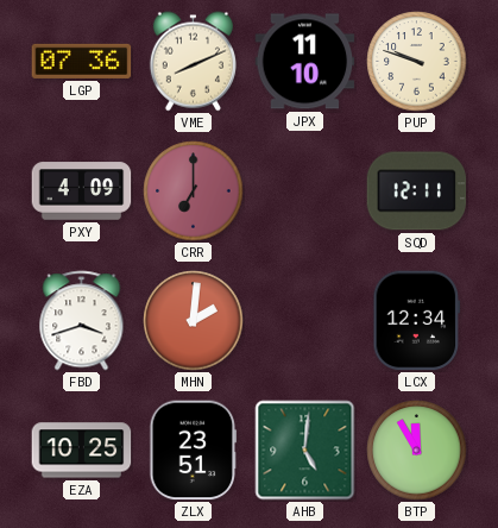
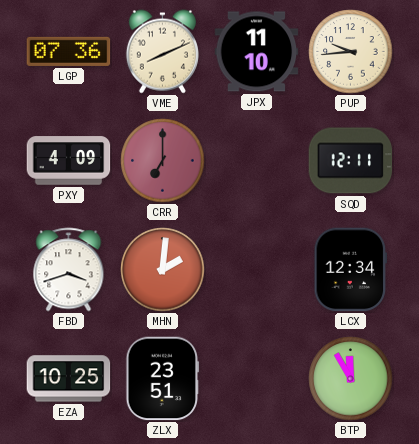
PUP: 9:48 -> 9:44 (351, 52)
AHB: 5:01 -> none (305, 451)
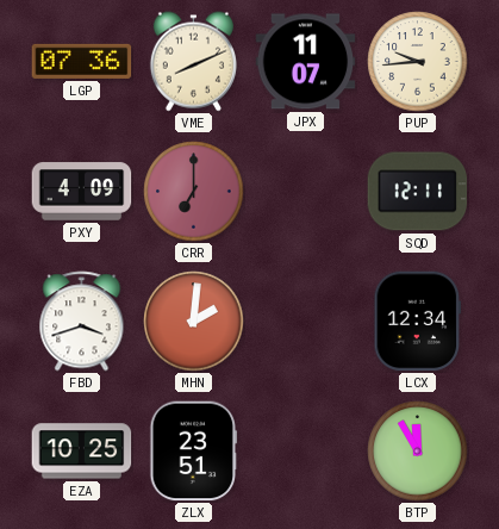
JPX: 11:10 -> 11:07 (306, 62)
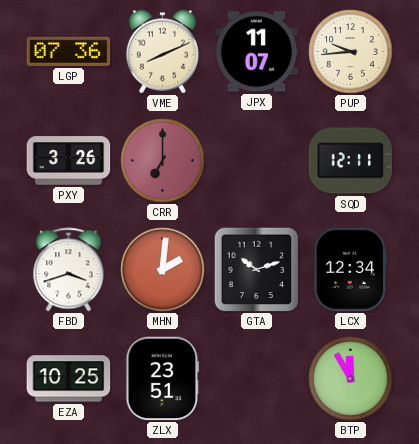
PXY: 4:09 -> 3:26 (69, 161)
GTA: none -> 10:12 (256, 269)
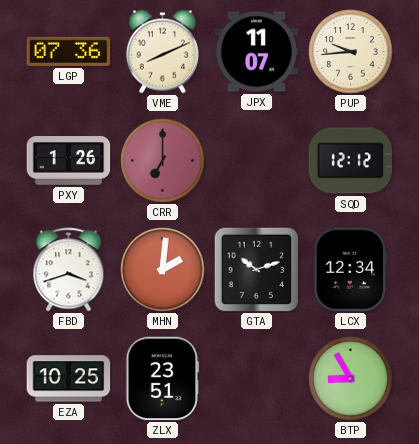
PXY: 3:26 -> 1:26 (69, 161)
SQD: 12:11 -> 12:12 (351, 161)
BTP: 11:55 -> 8:55 (351, 379)
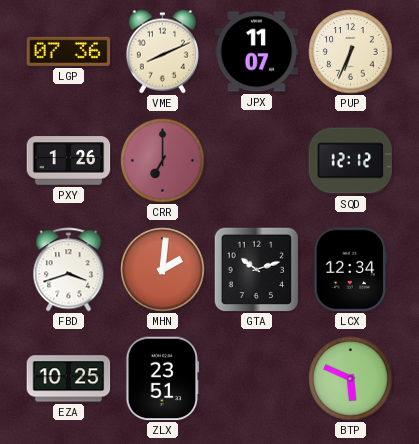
PUP: 9:44 -> 6:34 (351, 52)
BTP: 8:55 -> 5:49 (351, 379)
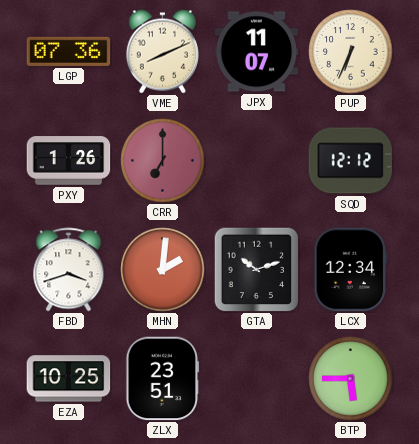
BTP: 5:49 -> 5:45 (351, 379)
